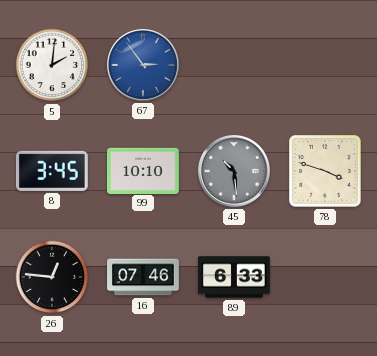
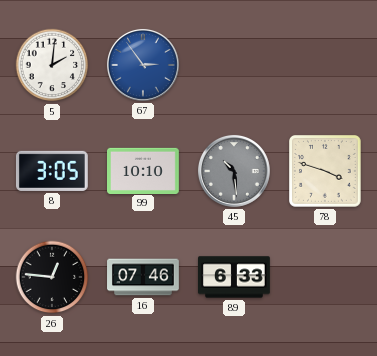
8: 3:45 -> 3:05 (52, 171)
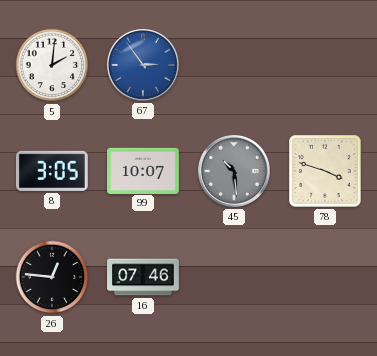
99: 10:10 -> 10:07 (144, 170)
89: 6:33 -> none (235, 277)
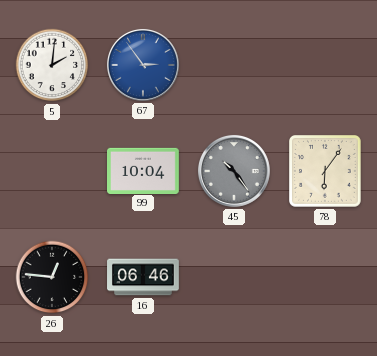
8: 3:05 -> none (52, 171)
99: 10:07 -> 10:04 (144, 170)
45: 10:29 -> 10:24 (234, 171)
78: 3:48 -> 6:06 (326, 172)
16: 07:46 -> 06:46 (143, 277)
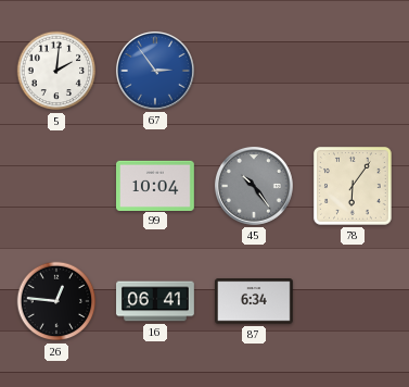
16: 06:46 -> 06:41 (155, 301)
87: none -> 6:34 (255, 301)
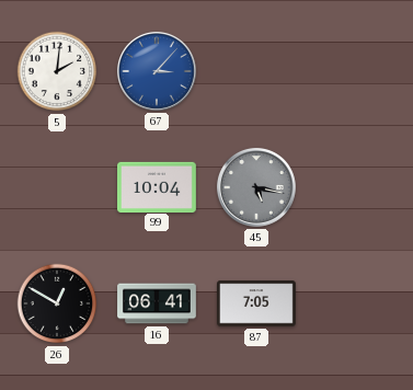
67: 2:54 -> 3:07 (157, 71)
45: 10:24 -> 5:17 (256, 187)
78: 6:06 -> none (354, 187)
26: 12:46 -> 12:50 (57, 303)
87: 6:34 -> 7:05 (257, 303)
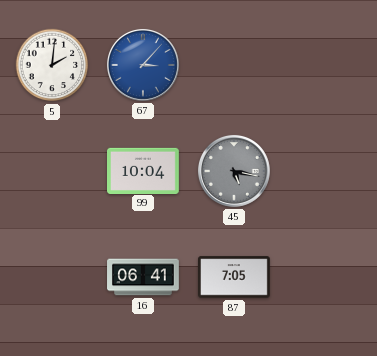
26: 12:50 -> none (57, 303)
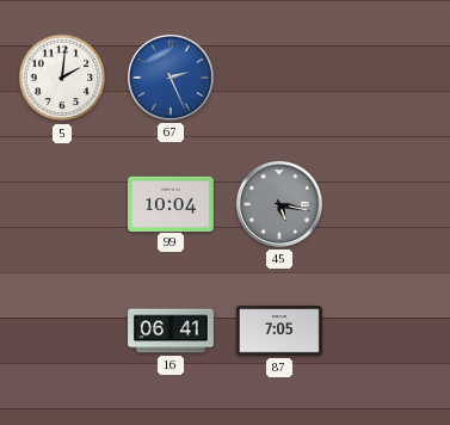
67: 3:07 -> 2:26 (171, 78)
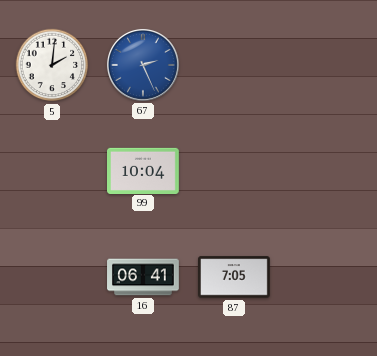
45: 5:17 -> none (279, 204)
